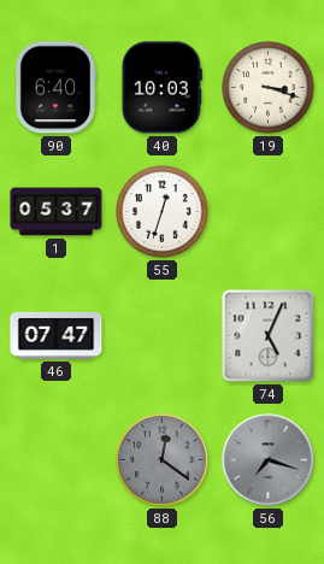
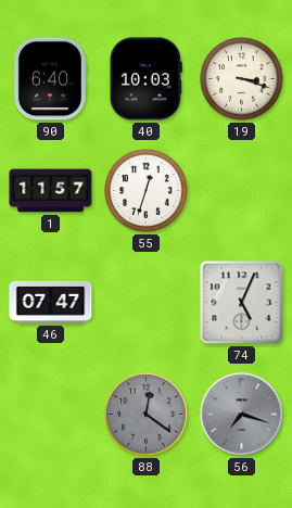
1: 05:37 -> 11:57 (51, 191)
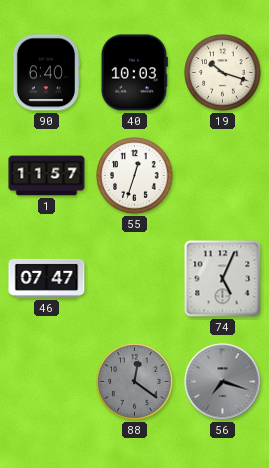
19: 3:18 -> 10:18 (223, 73)
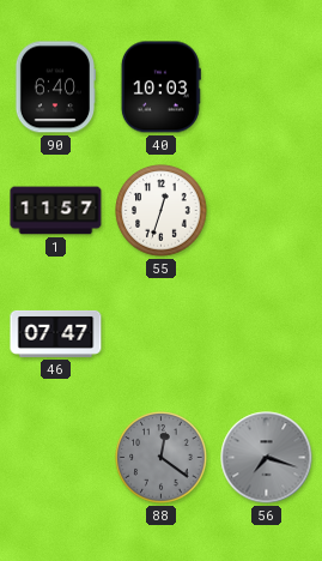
19: 10:18 -> none (223, 73)
74: 5:04 -> none (223, 279)
